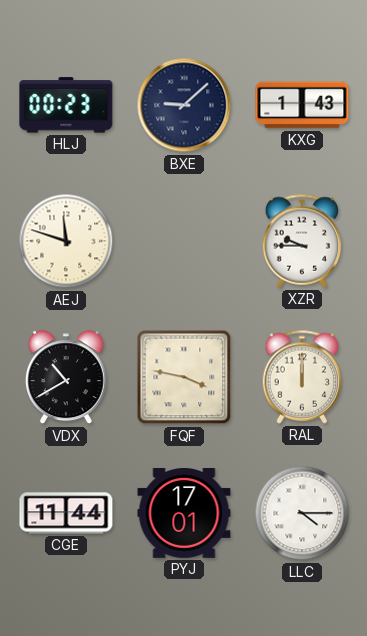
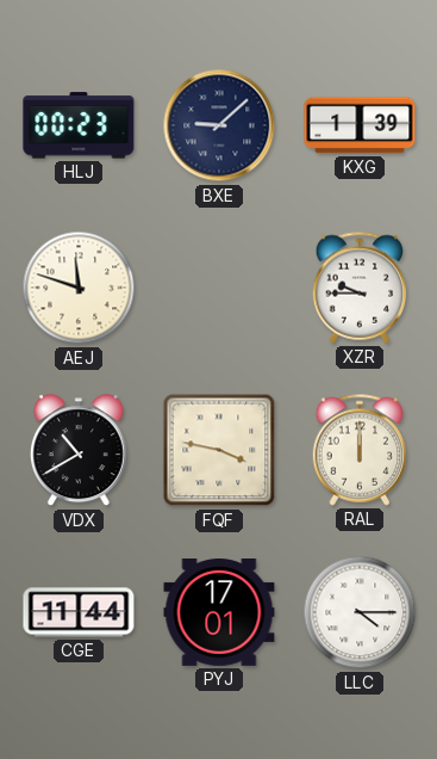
KXG: 1:43 -> 1:39 (360, 125)
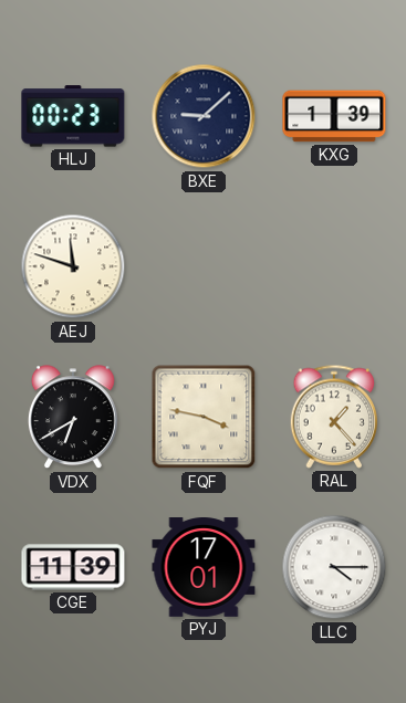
XZR: 9:45 -> none (360, 288)
VDX: 10:40 -> 6:40 (73, 418)
RAL: 12:00 -> 1:23 (334, 417)
CGE: 11:44 -> 11:39 (73, 567)
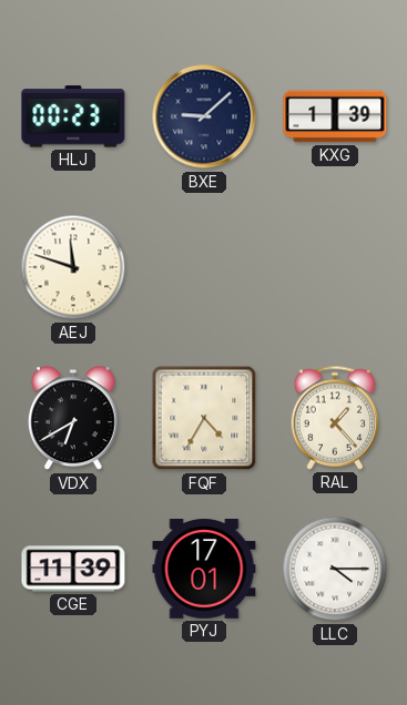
FQF: 3:47 -> 4:35 (204, 418)
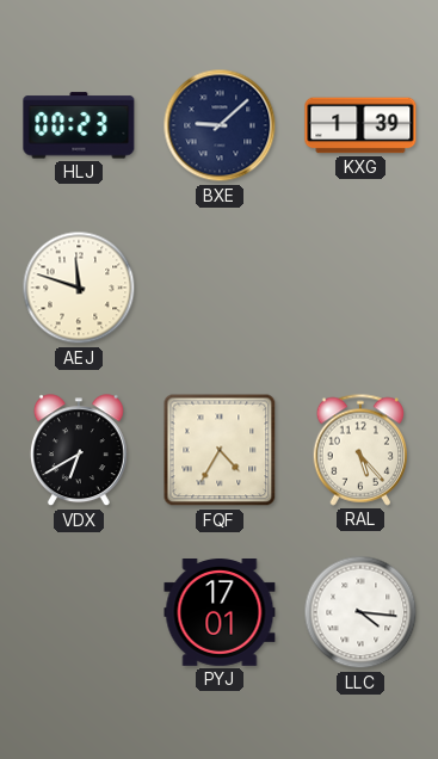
RAL: 1:23 -> 5:23 (360, 450)
CGE: 11:39 -> none (73, 569)
LLC: 4:15 -> 4:16 (360, 612)
